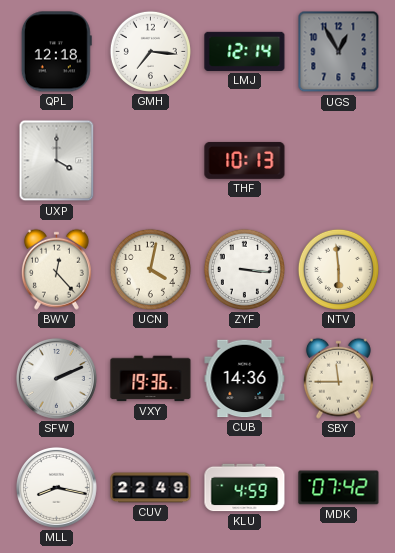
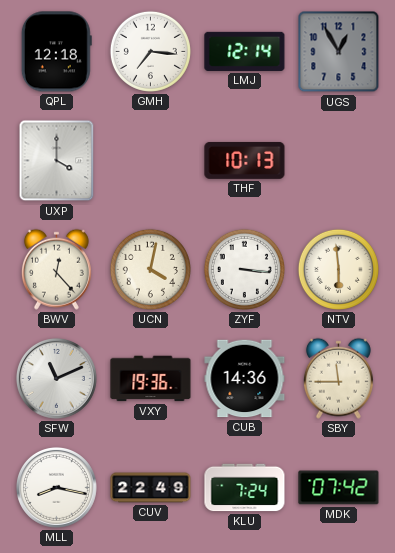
SFW: 2:11 -> 11:11 (56, 378)
KLU: 4:59 -> 7:24 (245, 488)
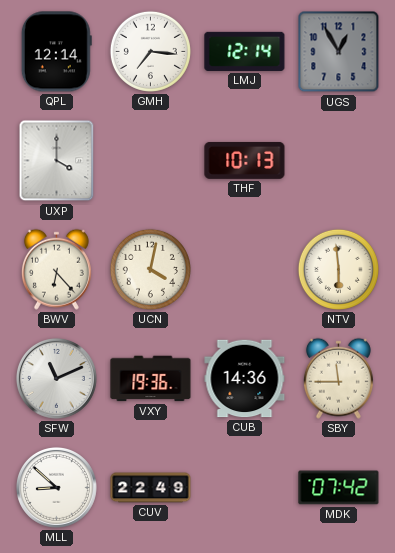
QPL: 12:18 -> 12:14 (56, 52)
BWV: 12:23 -> 6:23 (56, 269)
ZYF: 3:16 -> none (244, 269)
MLL: 8:17 -> 8:52 (56, 487)
KLU: 7:24 -> none (245, 488)
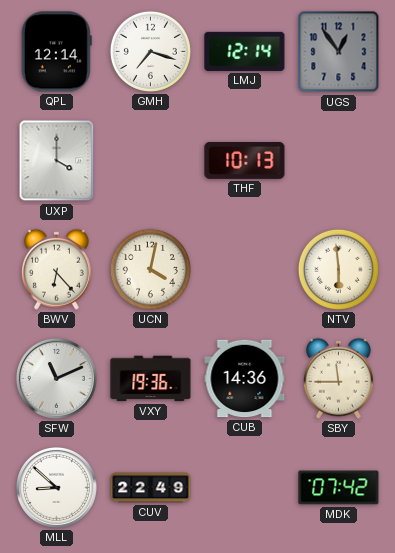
GMH: 7:16 -> 7:18 (150, 51)
UGS: 12:55 -> 12:54 (339, 52)
